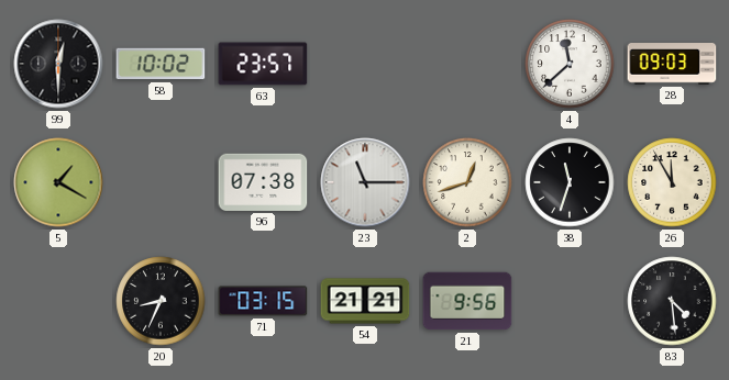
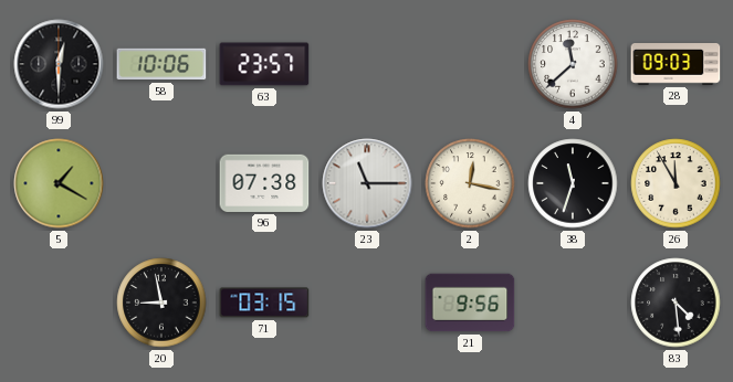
58: 10:02 -> 10:06 (161, 64)
2: 12:42 -> 12:17 (470, 183)
20: 8:34 -> 8:58 (161, 303)
54: 21:21 -> none (365, 301)
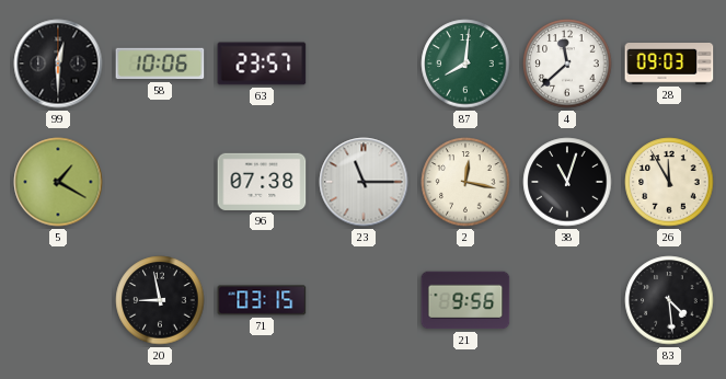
87: none -> 8:01 (465, 64)
38: 11:33 -> 11:03 (567, 182)
